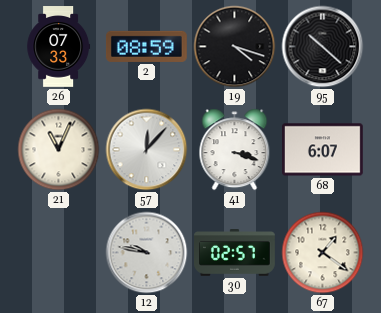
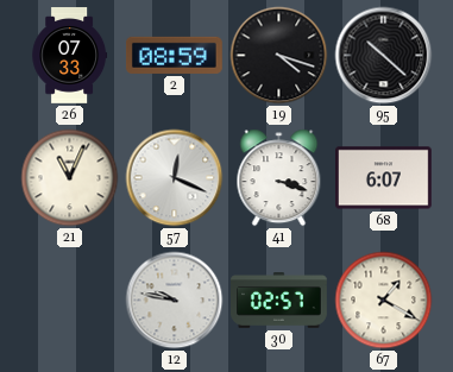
57: 12:07 -> 12:19 (175, 178)
67: 1:21 -> 1:20 (384, 301)
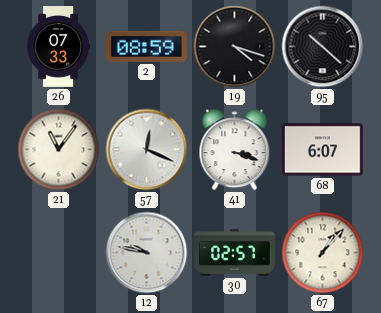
21: 11:04 -> 11:06 (59, 150)
67: 1:20 -> 1:07 (323, 253)
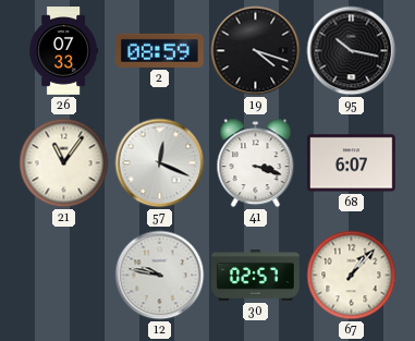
95: 10:22 -> 10:17 (352, 51)
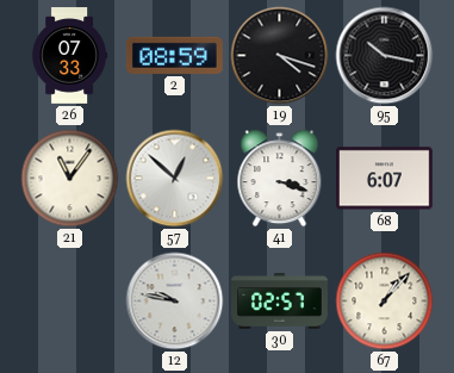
57: 12:19 -> 12:52 (175, 179)
